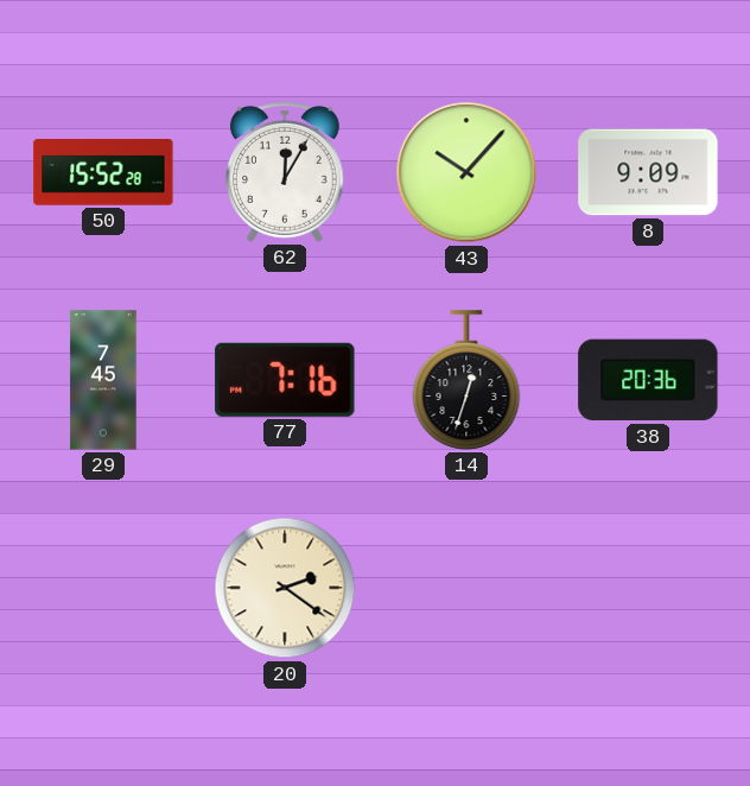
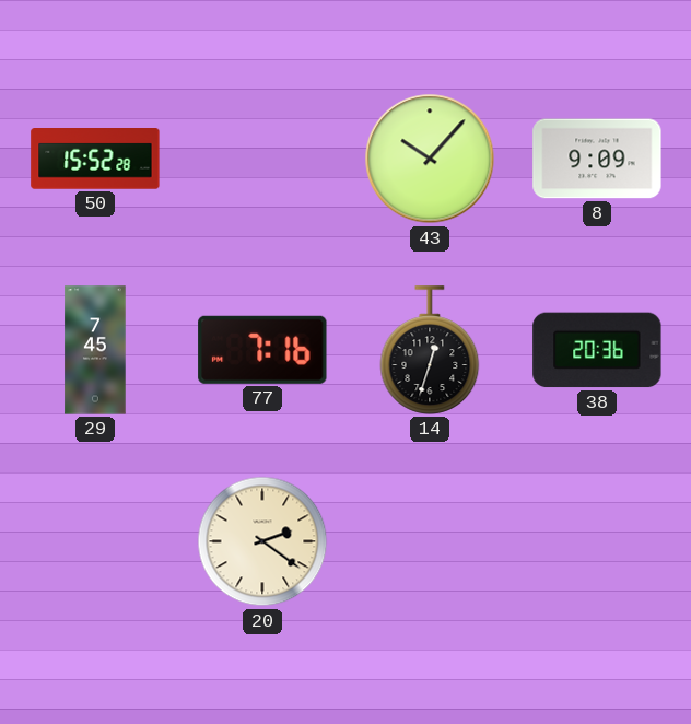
62: 12:05 -> none (286, 172)
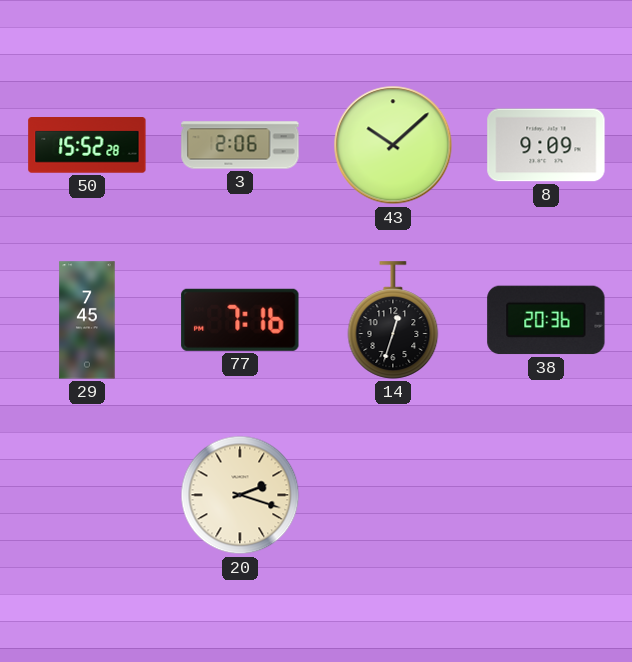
3: none -> 2:06 (240, 145)
43: 10:07 -> 10:08 (393, 145)
20: 2:21 -> 2:18 (240, 495)
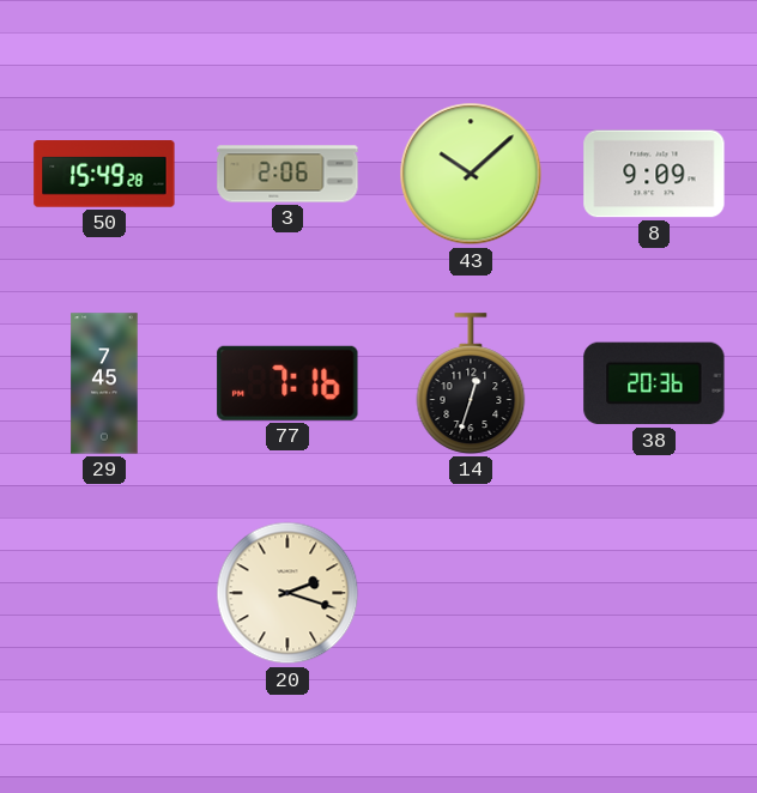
50: 15:52 -> 15:49 (104, 175)
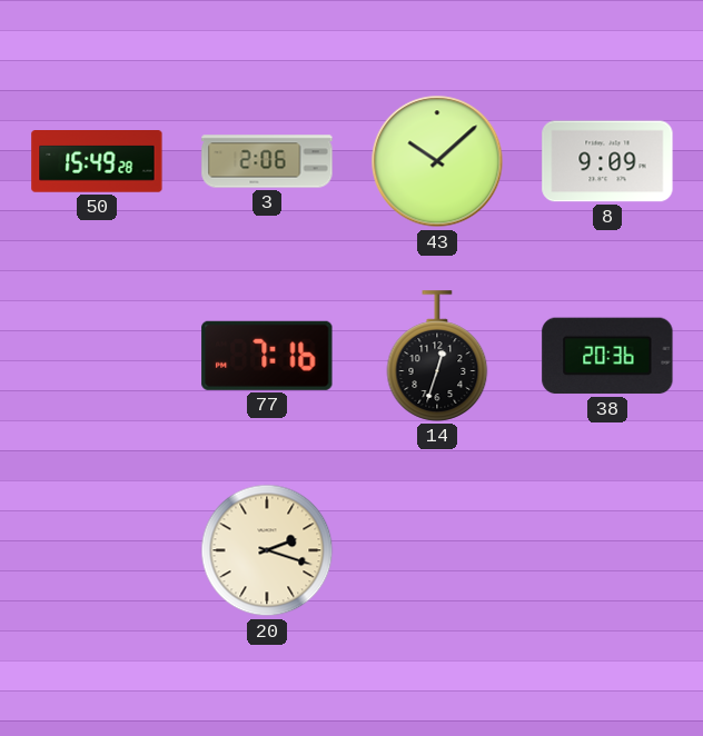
29: 7:45 -> none (104, 383)
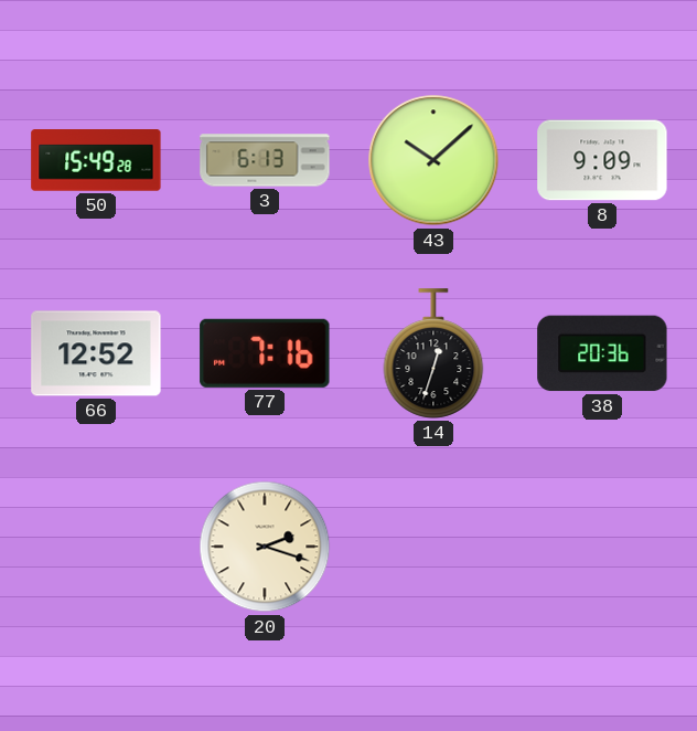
3: 2:06 -> 6:13 (265, 160)
66: none -> 12:52 (96, 353)
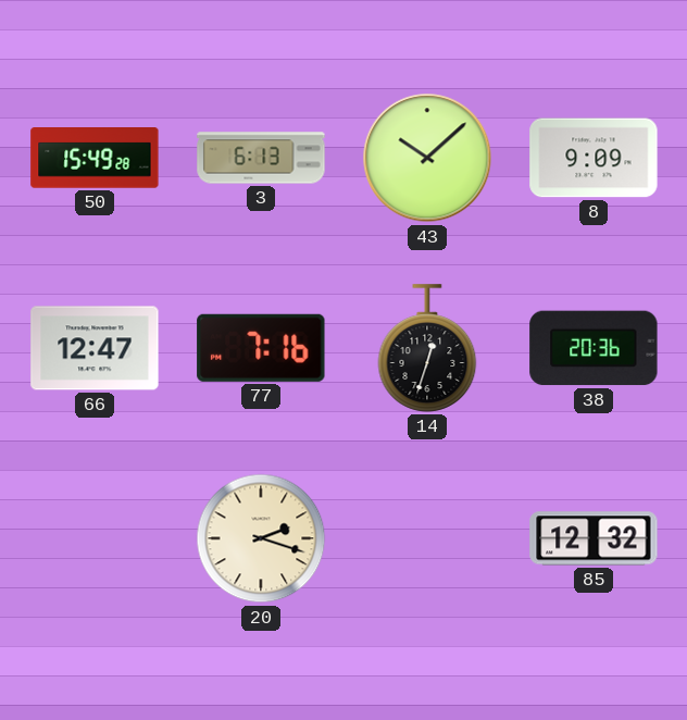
66: 12:52 -> 12:47 (95, 348)
85: none -> 12:32 (594, 538)
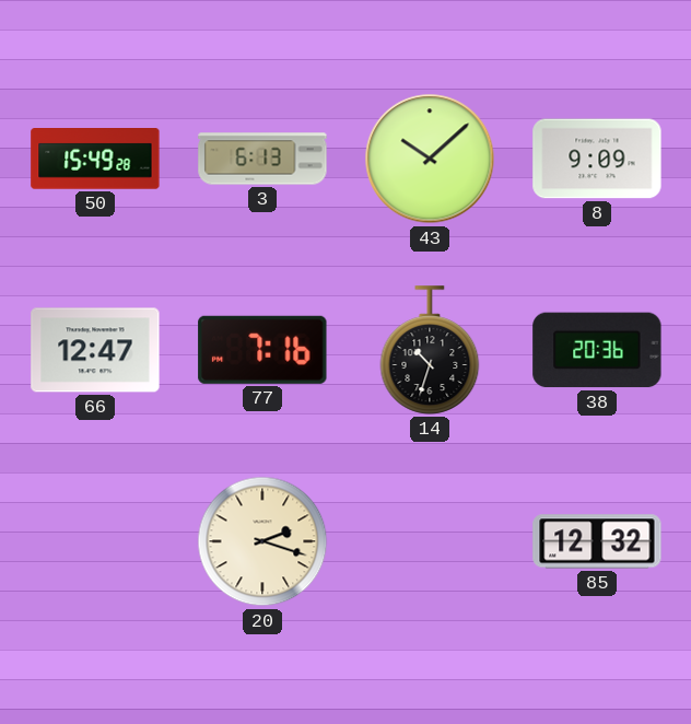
14: 12:33 -> 10:33 (430, 350)
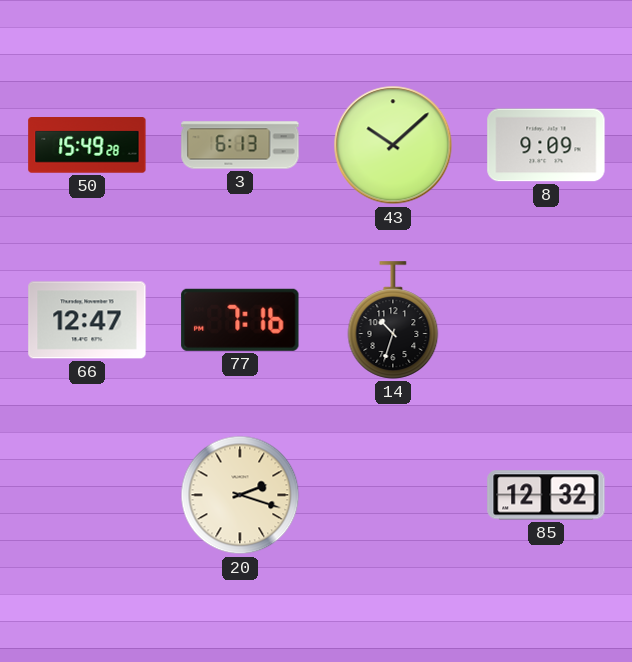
38: 20:36 -> none (597, 350)
